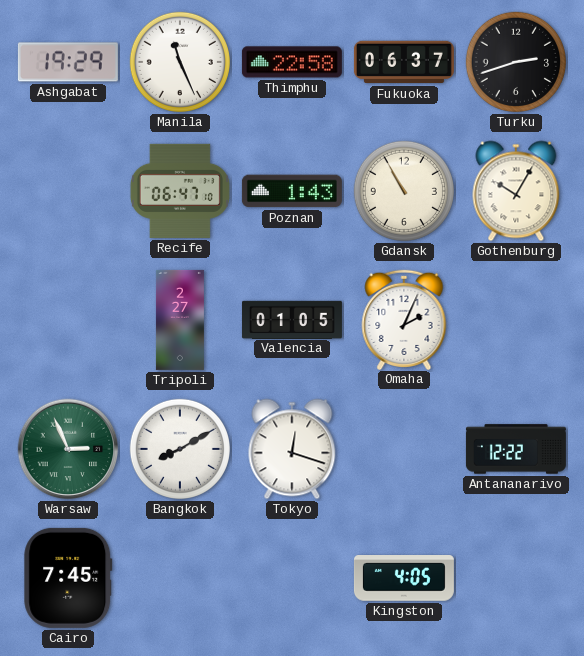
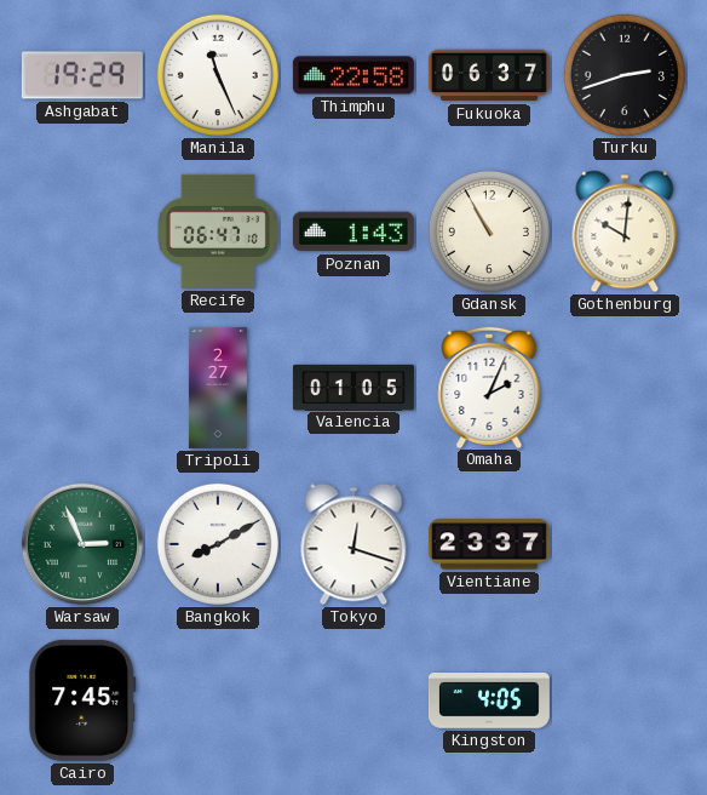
Gothenburg: 10:05 -> 10:01 (625, 231)
Vientiane: none -> 23:37 (489, 544)
Antananarivo: 12:22 -> none (516, 449)
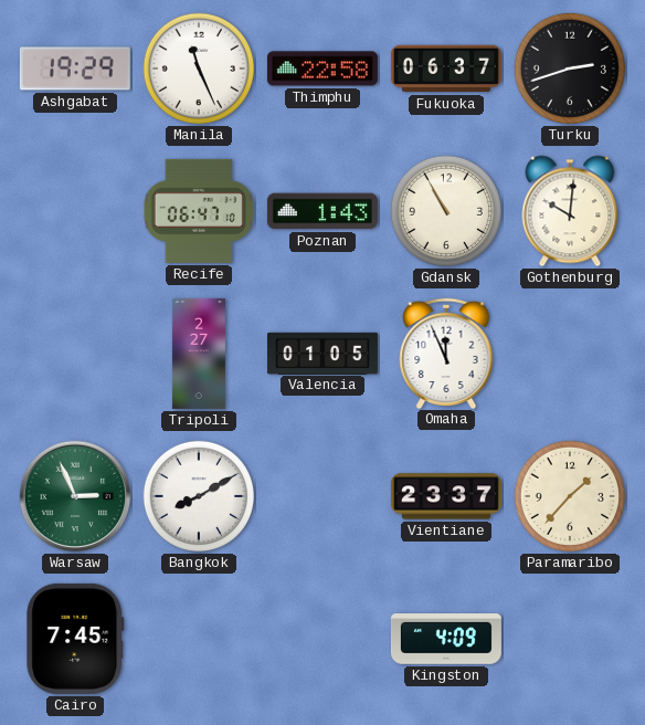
Omaha: 2:04 -> 11:56 (446, 353)
Tokyo: 12:18 -> none (353, 544)
Paramaribo: none -> 1:37 (570, 496)
Kingston: 4:05 -> 4:09 (446, 640)
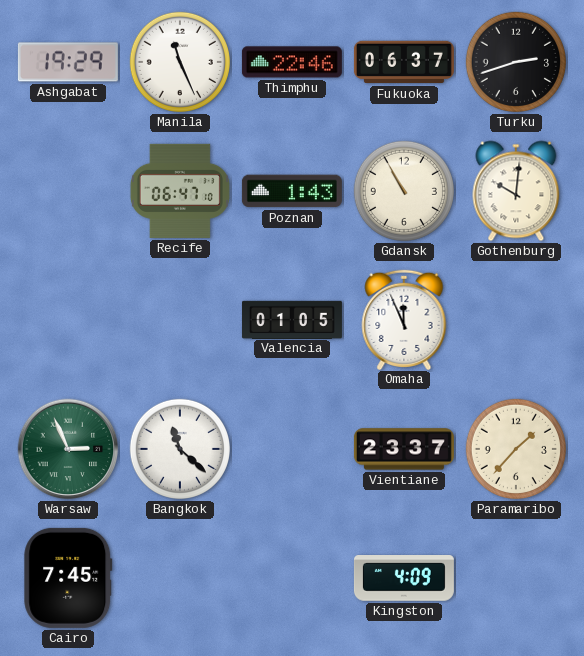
Thimphu: 22:58 -> 22:46 (292, 62)
Tripoli: 2:27 -> none (199, 354)
Bangkok: 8:10 -> 11:22 (180, 449)
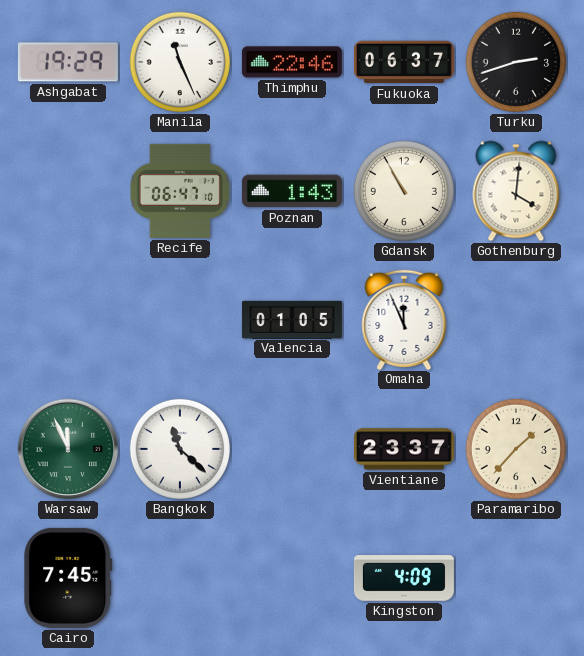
Gothenburg: 10:01 -> 4:01 (516, 191)
Warsaw: 2:56 -> 11:56 (68, 449)
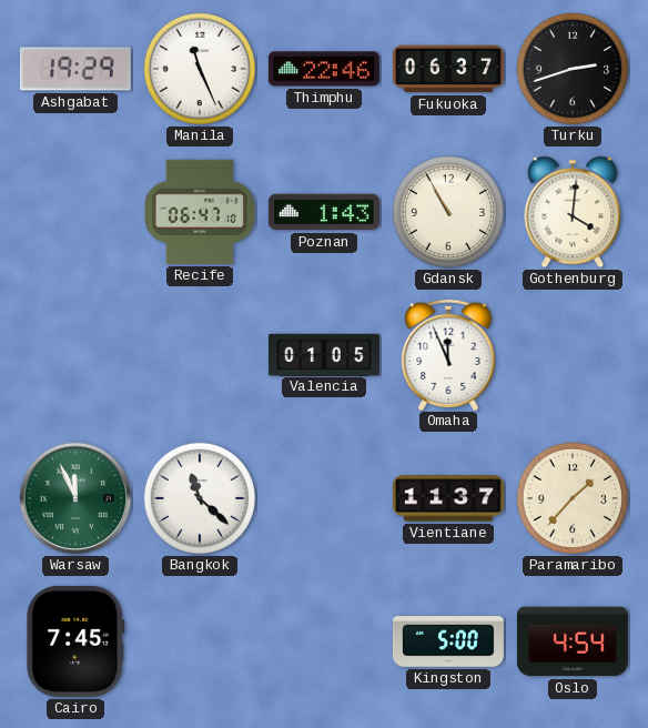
Vientiane: 23:37 -> 11:37 (448, 498)
Kingston: 4:09 -> 5:00 (448, 643)
Oslo: none -> 4:54 (573, 641)
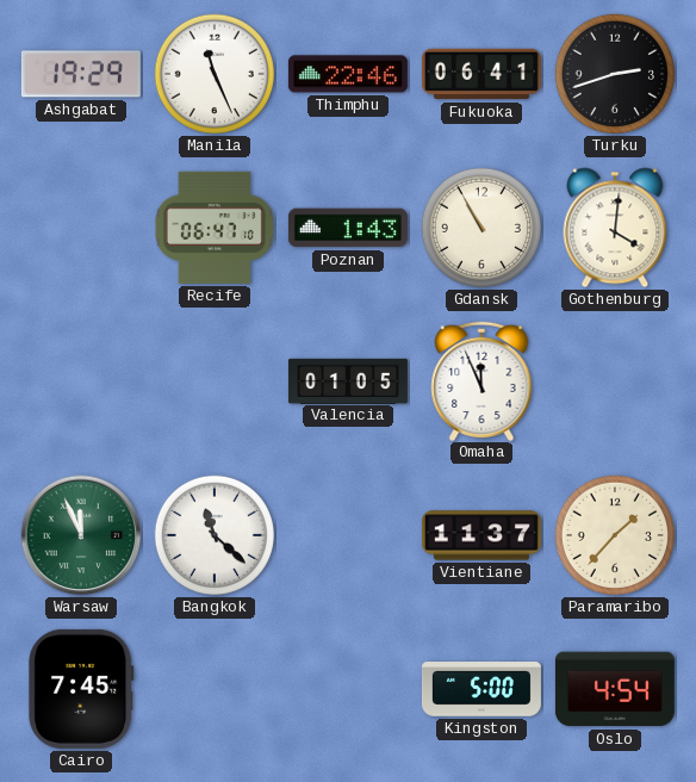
Fukuoka: 06:37 -> 06:41 (481, 74)
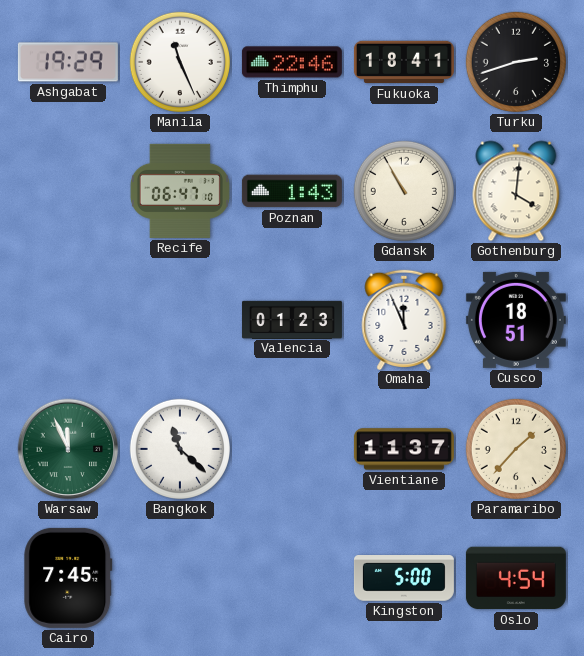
Fukuoka: 06:41 -> 18:41 (404, 62)
Valencia: 01:05 -> 01:23 (292, 319)
Cusco: none -> 18:51 (516, 320)
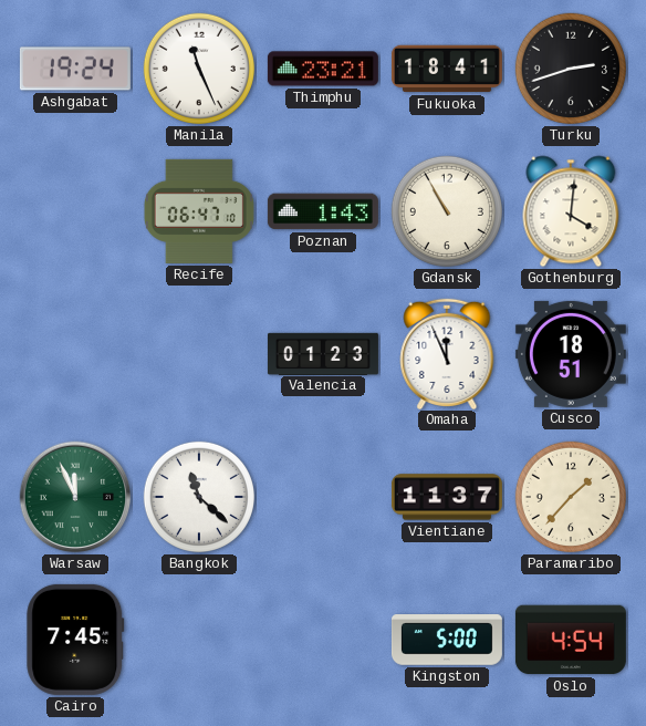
Ashgabat: 19:29 -> 19:24 (75, 69)
Thimphu: 22:46 -> 23:21 (323, 69)
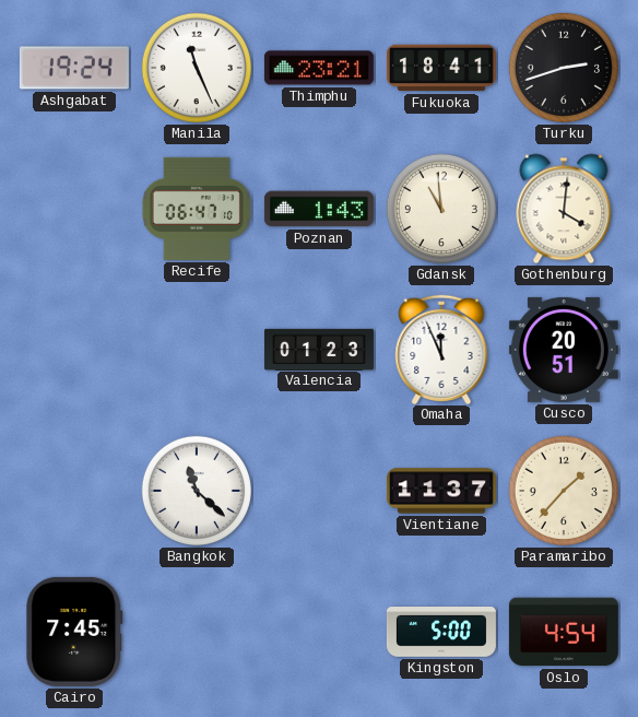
Gdansk: 10:55 -> 10:59 (441, 209)
Cusco: 18:51 -> 20:51 (564, 350)
Warsaw: 11:56 -> none (75, 497)
